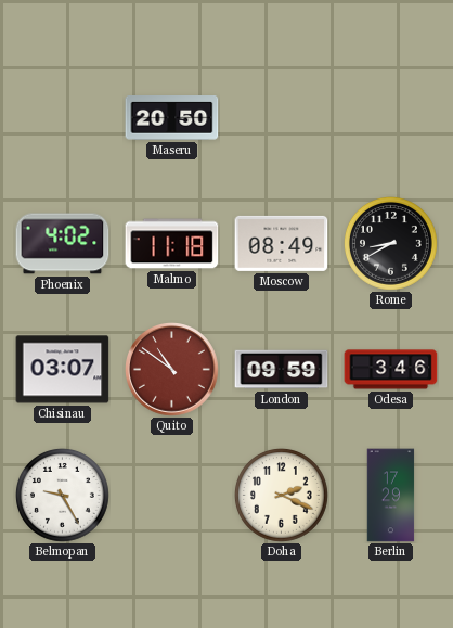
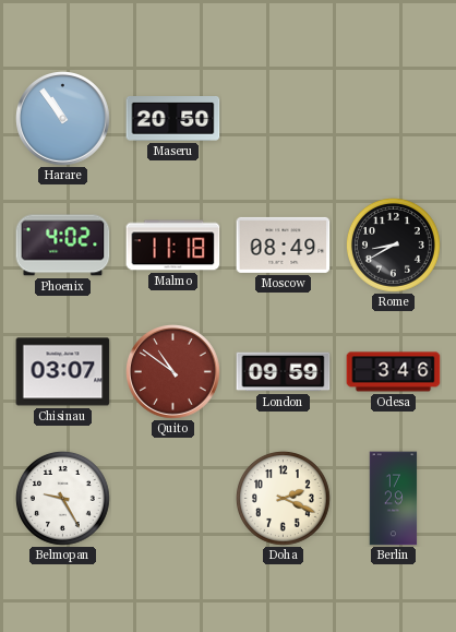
Harare: none -> 10:54 (63, 119)
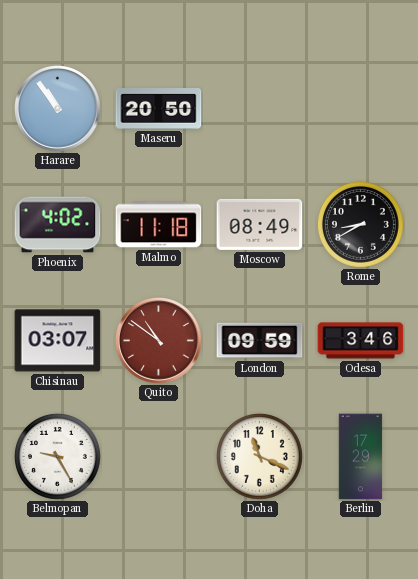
Doha: 2:19 -> 11:19 (259, 456)
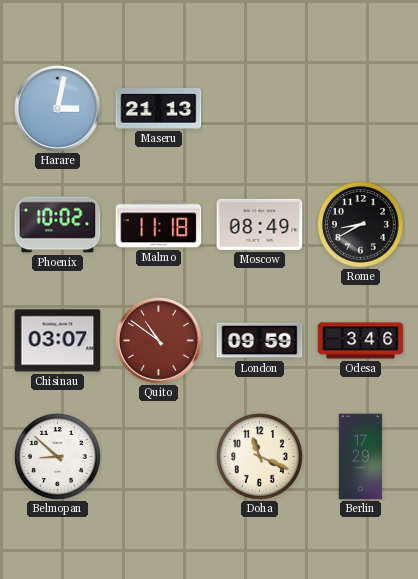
Harare: 10:54 -> 3:02 (58, 109)
Maseru: 20:50 -> 21:13 (159, 109)
Phoenix: 4:02 -> 10:02 (58, 225)
Belmopan: 9:25 -> 8:52 (57, 456)
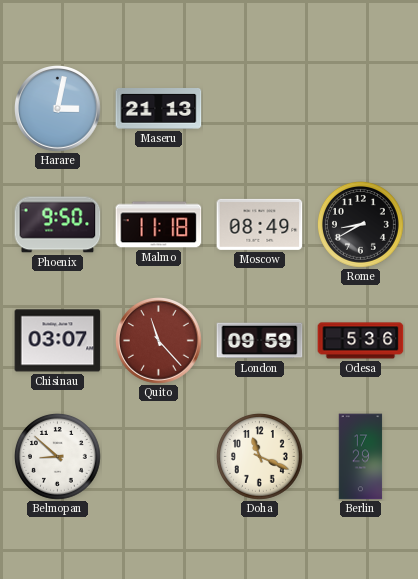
Phoenix: 10:02 -> 9:50 (58, 225)
Quito: 10:51 -> 11:23 (159, 341)
Odesa: 3:46 -> 5:36 (361, 341)
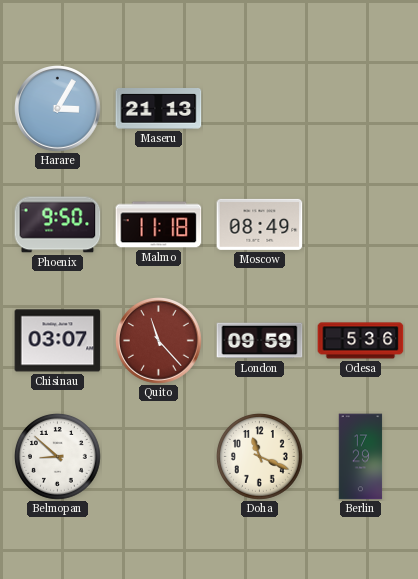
Harare: 3:02 -> 3:05 (58, 109)
Rome: 8:40 -> none (360, 224)
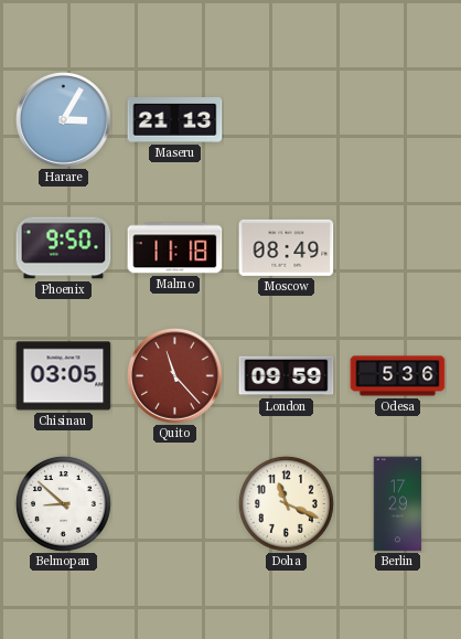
Chisinau: 03:07 -> 03:05 (64, 376)
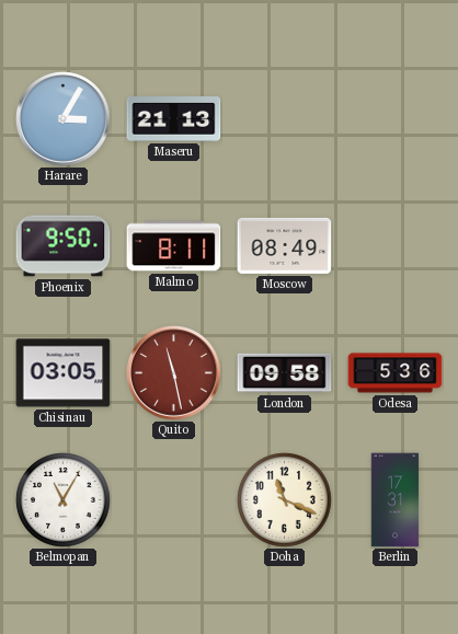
Malmo: 11:18 -> 8:11 (174, 246)
Quito: 11:23 -> 11:28 (174, 373)
London: 09:59 -> 09:58 (285, 373)
Belmopan: 8:52 -> 11:05 (62, 499)
Berlin: 17:29 -> 17:31 (396, 500)
